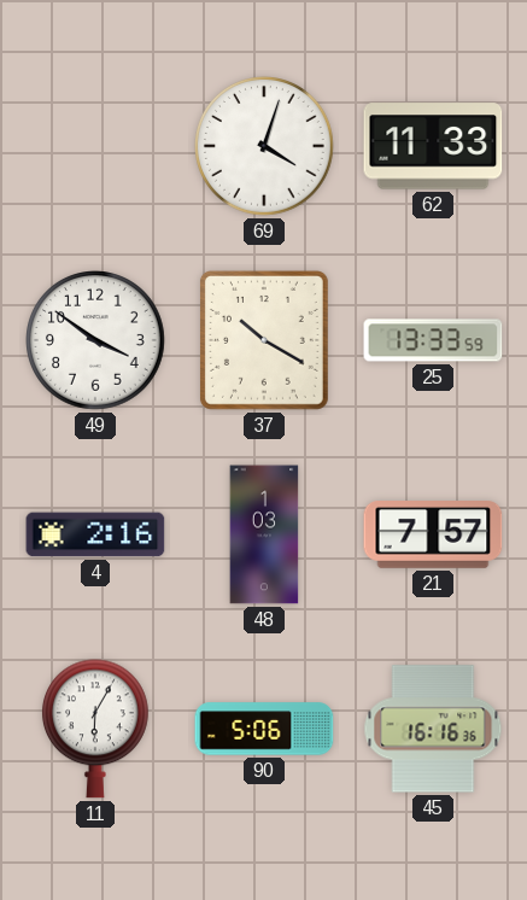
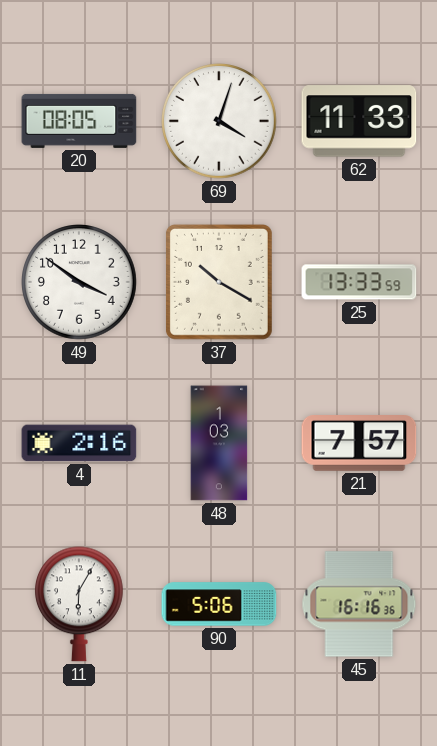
20: none -> 08:05 (79, 121)
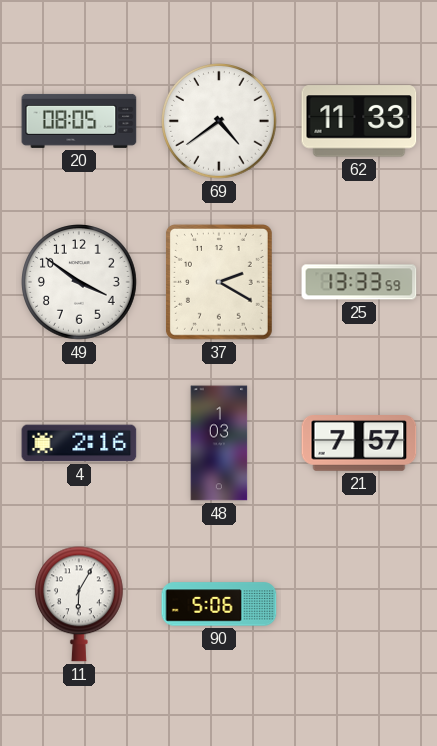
69: 4:03 -> 4:39 (220, 122)
37: 10:20 -> 2:20 (219, 282)
45: 16:16 -> none (359, 604)
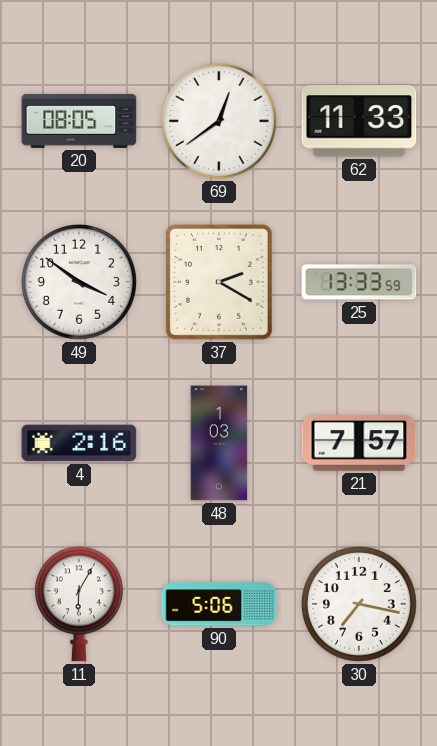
69: 4:39 -> 12:39 (220, 122)
30: none -> 7:17 (360, 605)
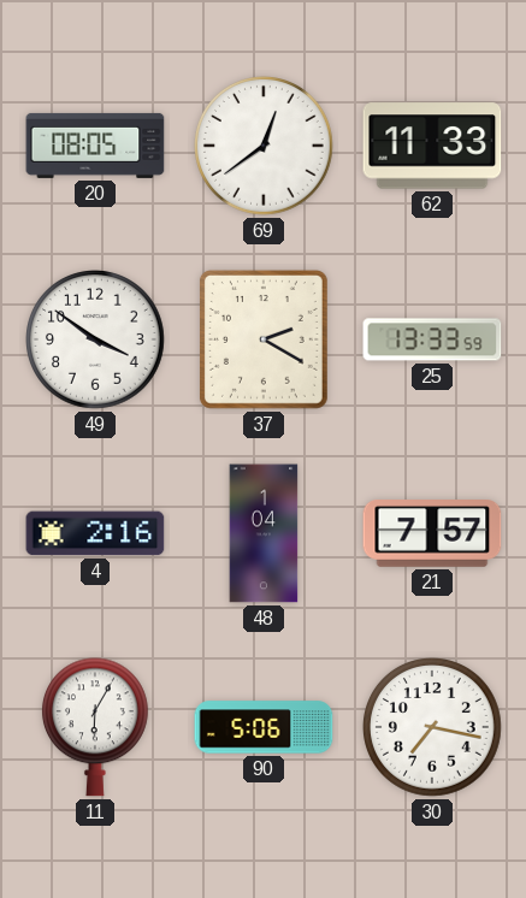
48: 1:03 -> 1:04 (264, 533)
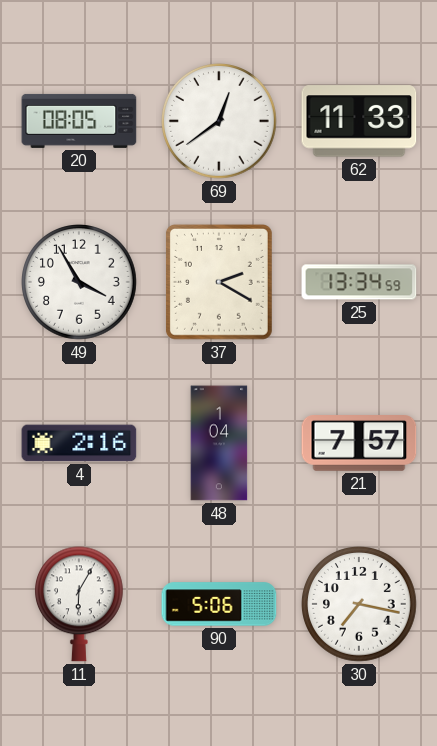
49: 3:51 -> 3:55 (80, 283)
25: 13:33 -> 13:34 (359, 282)
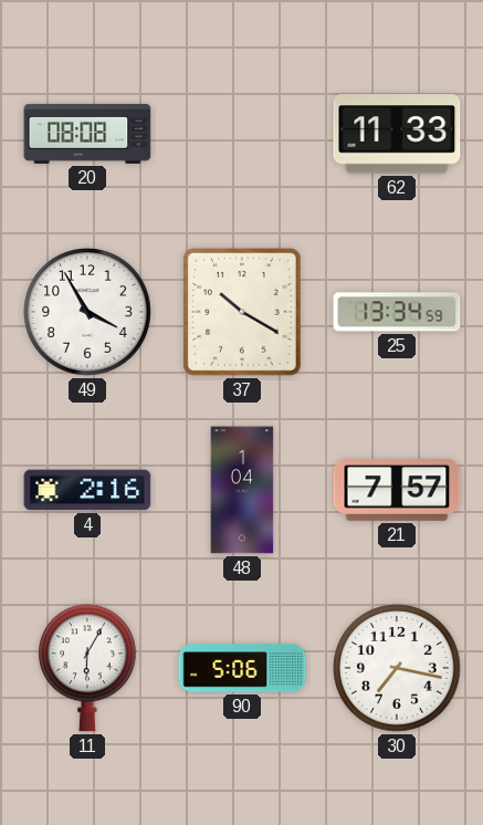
20: 08:05 -> 08:08 (87, 134)
69: 12:39 -> none (220, 122)
37: 2:20 -> 10:20 (242, 312)
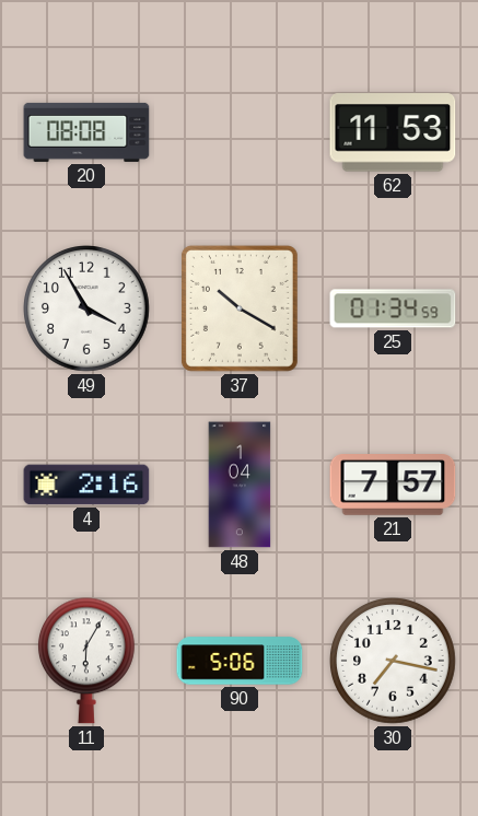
62: 11:33 -> 11:53 (393, 132)
25: 13:34 -> 01:34 (393, 308)
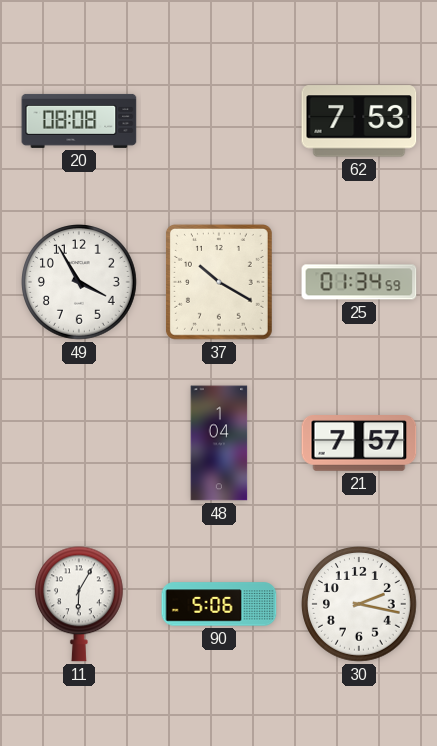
62: 11:53 -> 7:53 (359, 121)
4: 2:16 -> none (86, 485)
30: 7:17 -> 2:17 (360, 605)
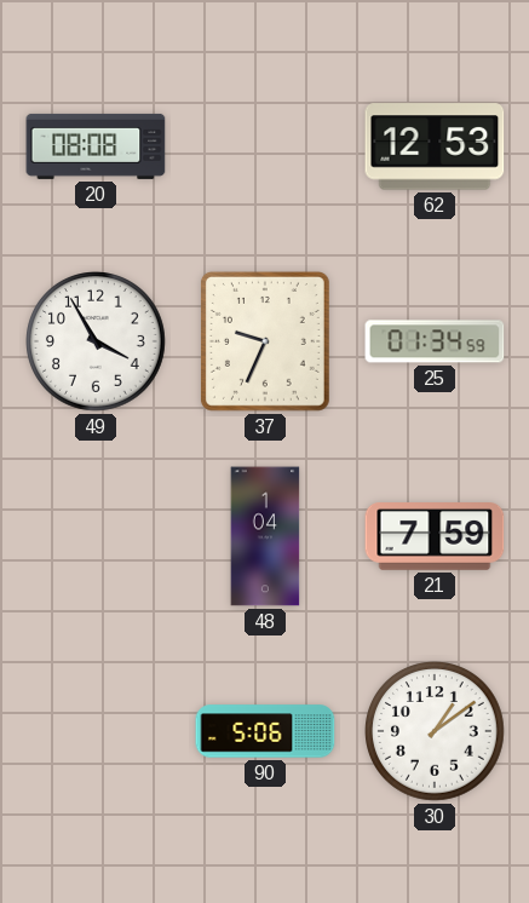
62: 7:53 -> 12:53 (435, 146)
37: 10:20 -> 9:34 (265, 341)
21: 7:57 -> 7:59 (435, 537)
11: 6:05 -> none (79, 604)
30: 2:17 -> 1:09 (436, 732)
